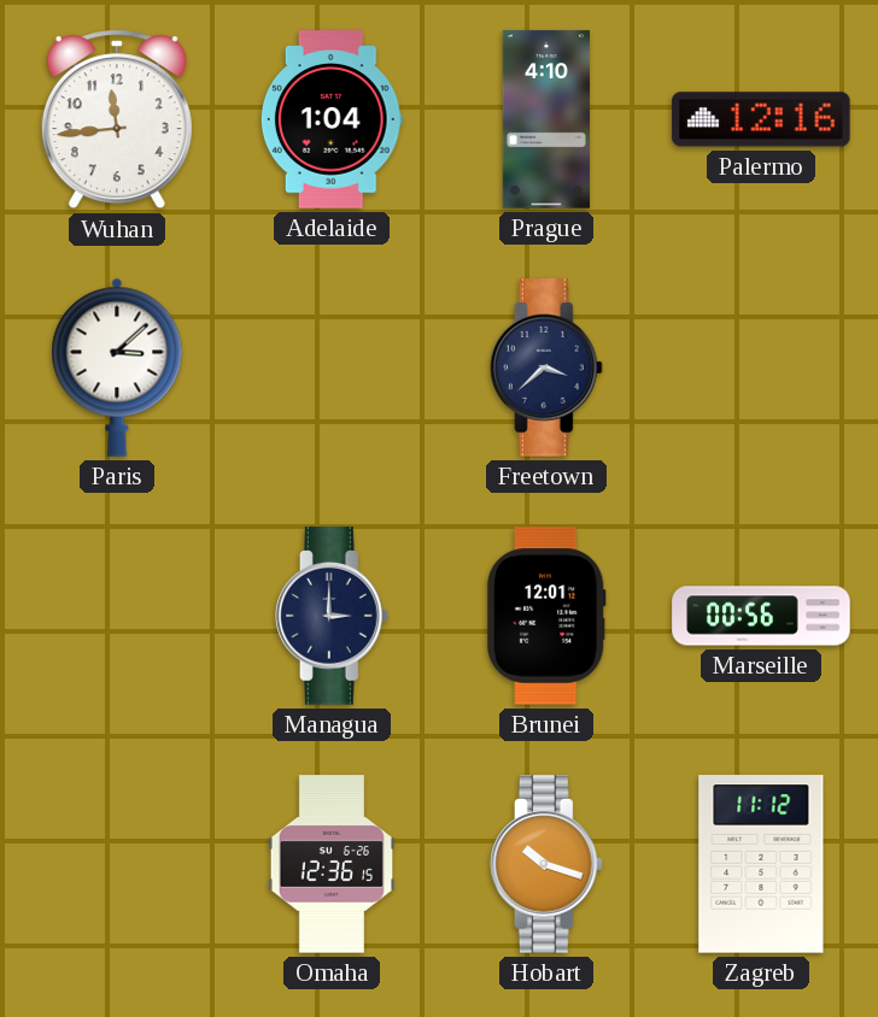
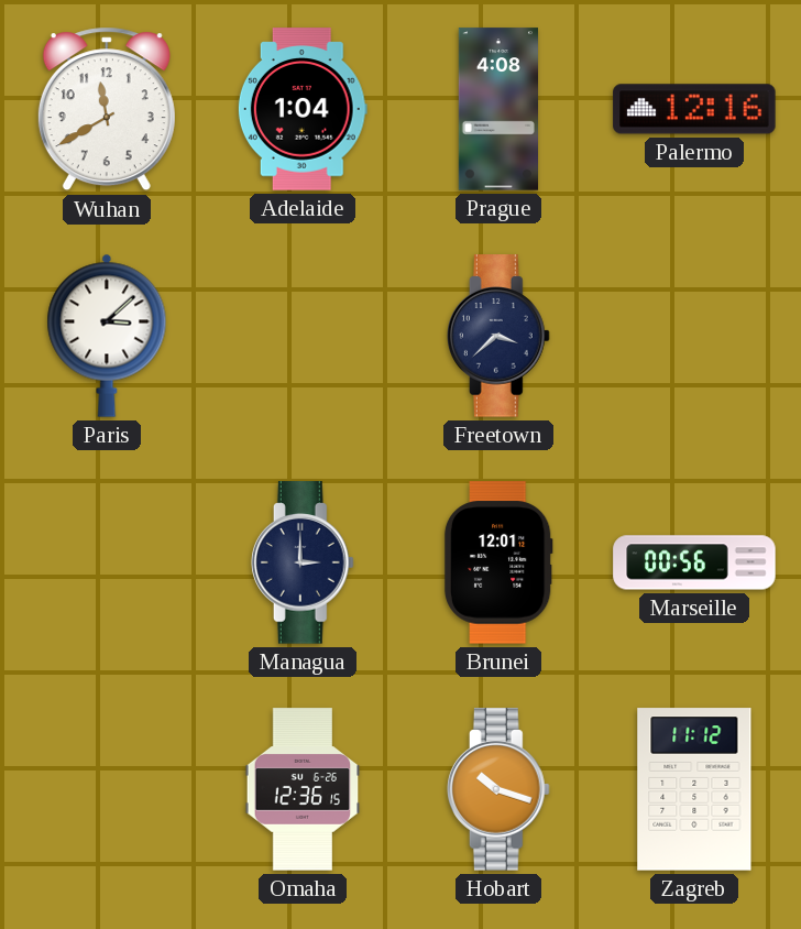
Wuhan: 11:44 -> 11:40 (107, 109)
Prague: 4:10 -> 4:08 (497, 109)
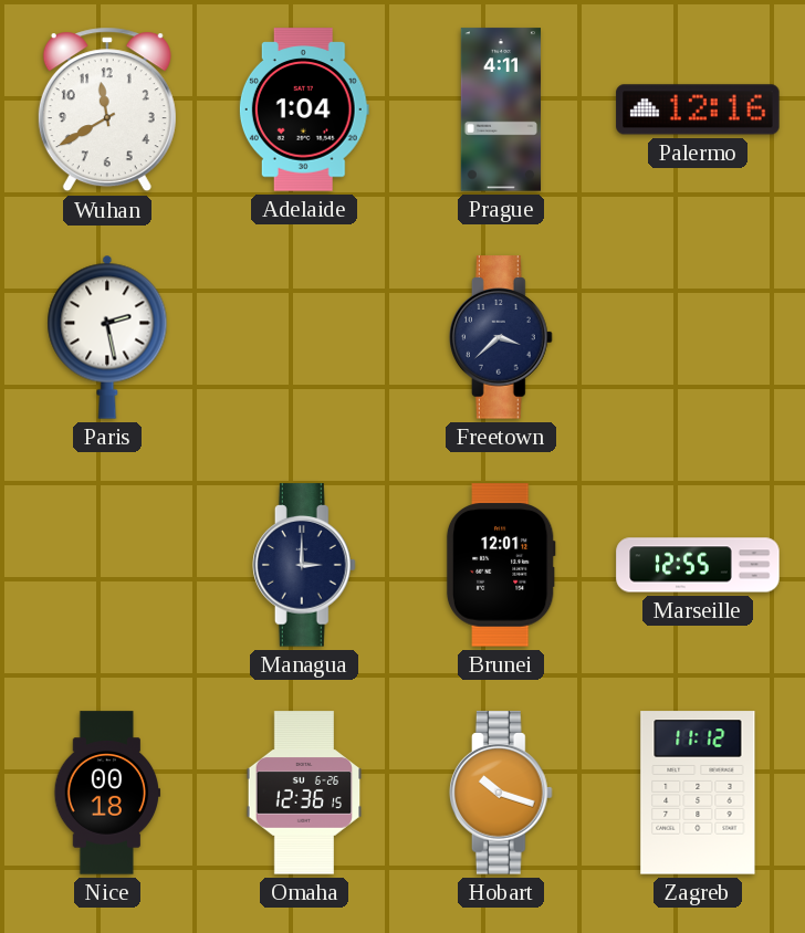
Prague: 4:08 -> 4:11 (500, 109)
Paris: 3:08 -> 2:28 (107, 337)
Marseille: 00:56 -> 12:55 (698, 565)
Nice: none -> 00:18 (107, 793)
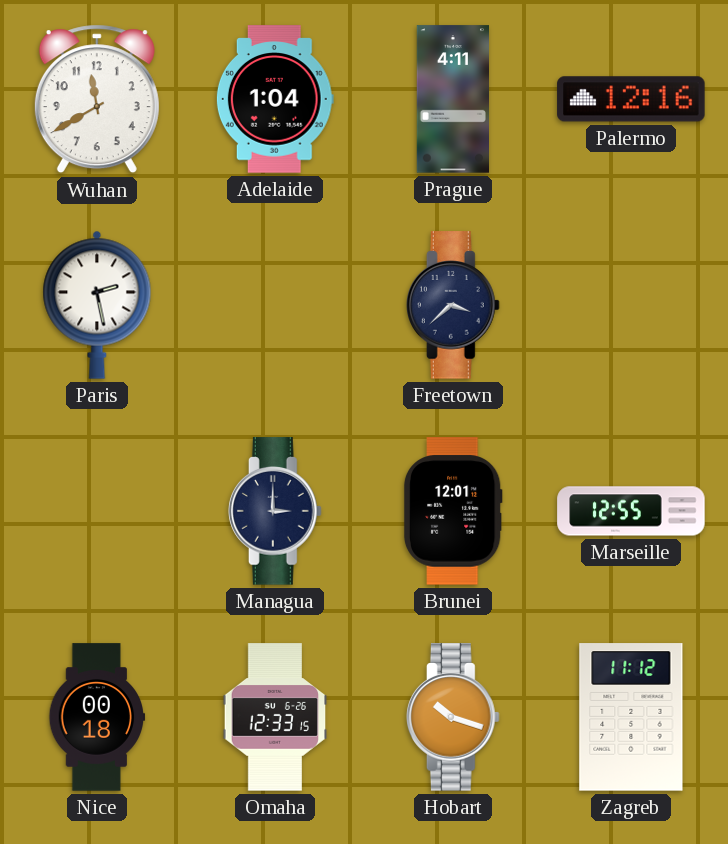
Omaha: 12:36 -> 12:33 (275, 717)
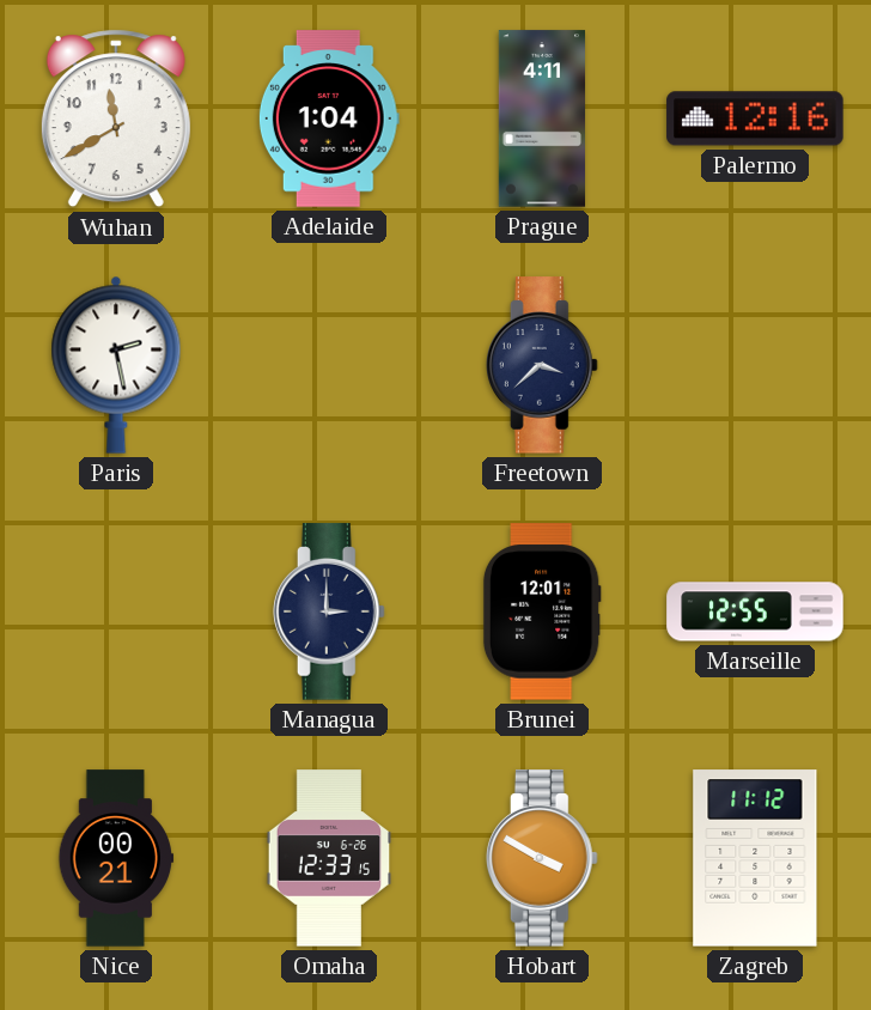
Nice: 00:18 -> 00:21 (116, 858)
Hobart: 10:18 -> 3:50 (542, 858)
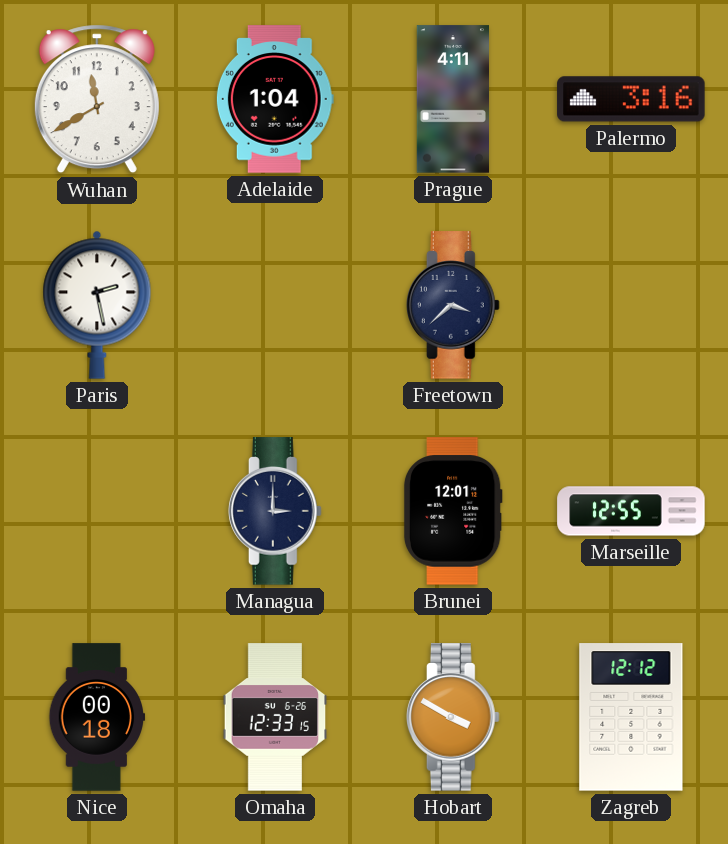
Palermo: 12:16 -> 3:16 (631, 99)
Nice: 00:21 -> 00:18 (97, 717)
Zagreb: 11:12 -> 12:12 (631, 717)
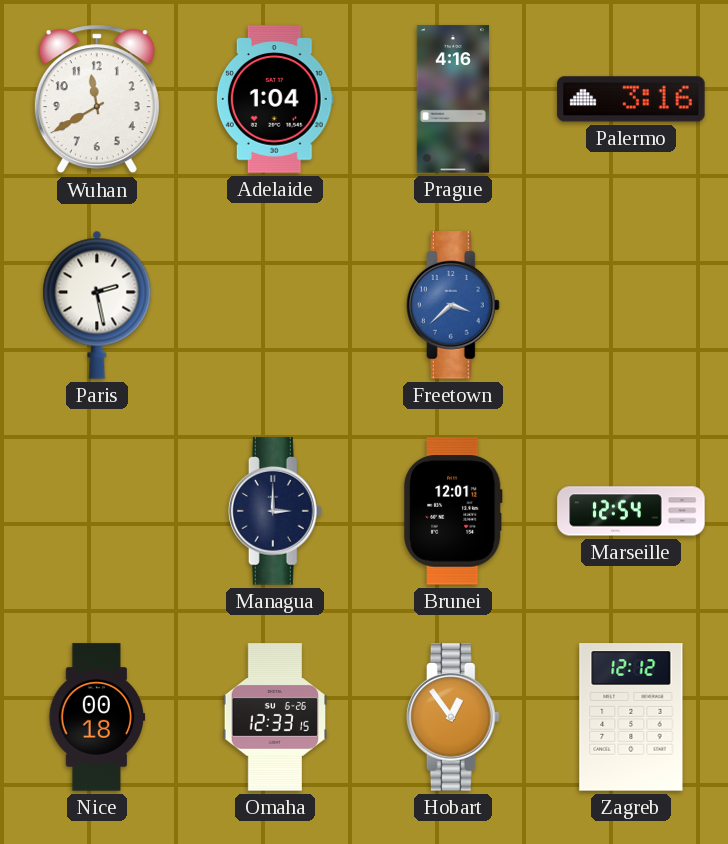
Prague: 4:11 -> 4:16 (452, 99)
Freetown dial: navy -> blue (453, 305)
Marseille: 12:55 -> 12:54 (631, 511)
Hobart: 3:50 -> 12:54 (453, 717)
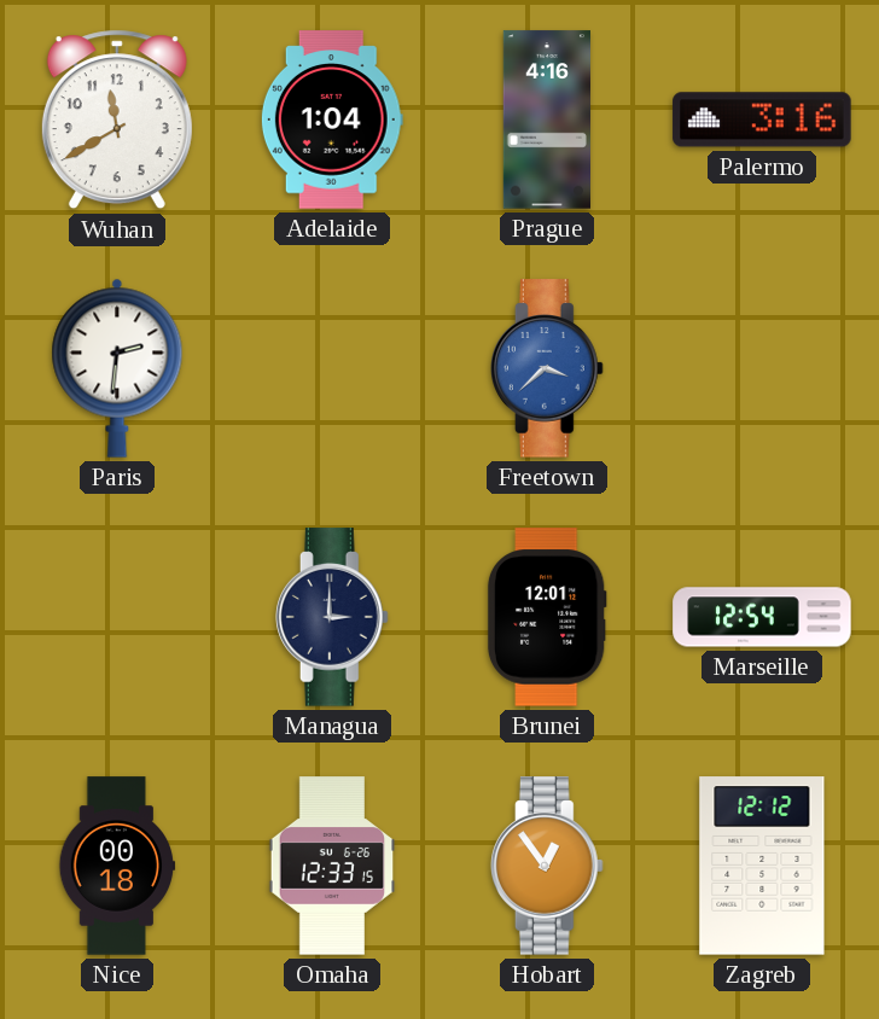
Paris: 2:28 -> 2:31 (117, 368)
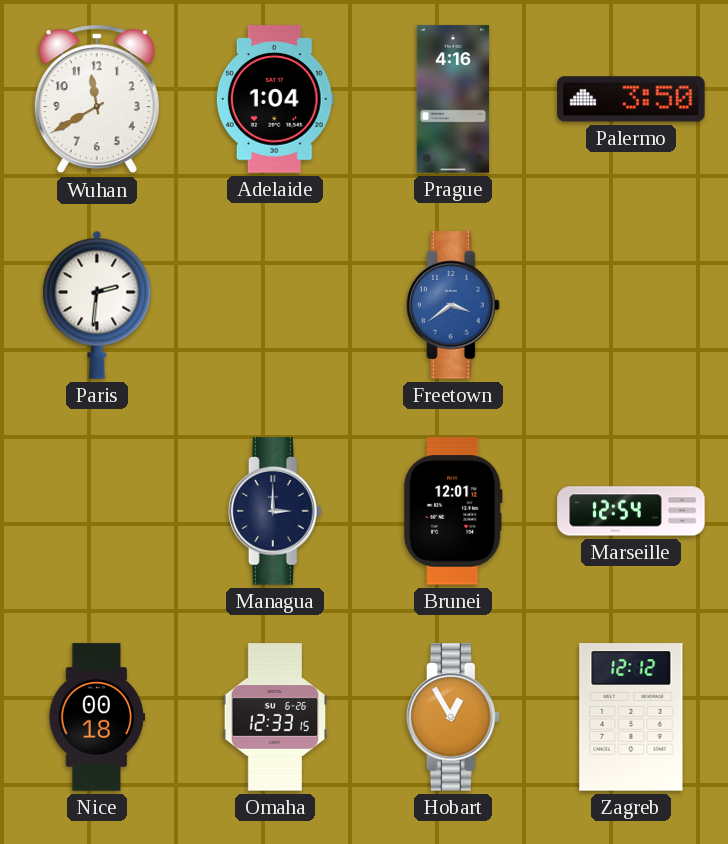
Palermo: 3:16 -> 3:50 (631, 99)
Freetown: 3:38 -> 3:39 (453, 305)
Hobart: 12:54 -> 12:55 (453, 717)
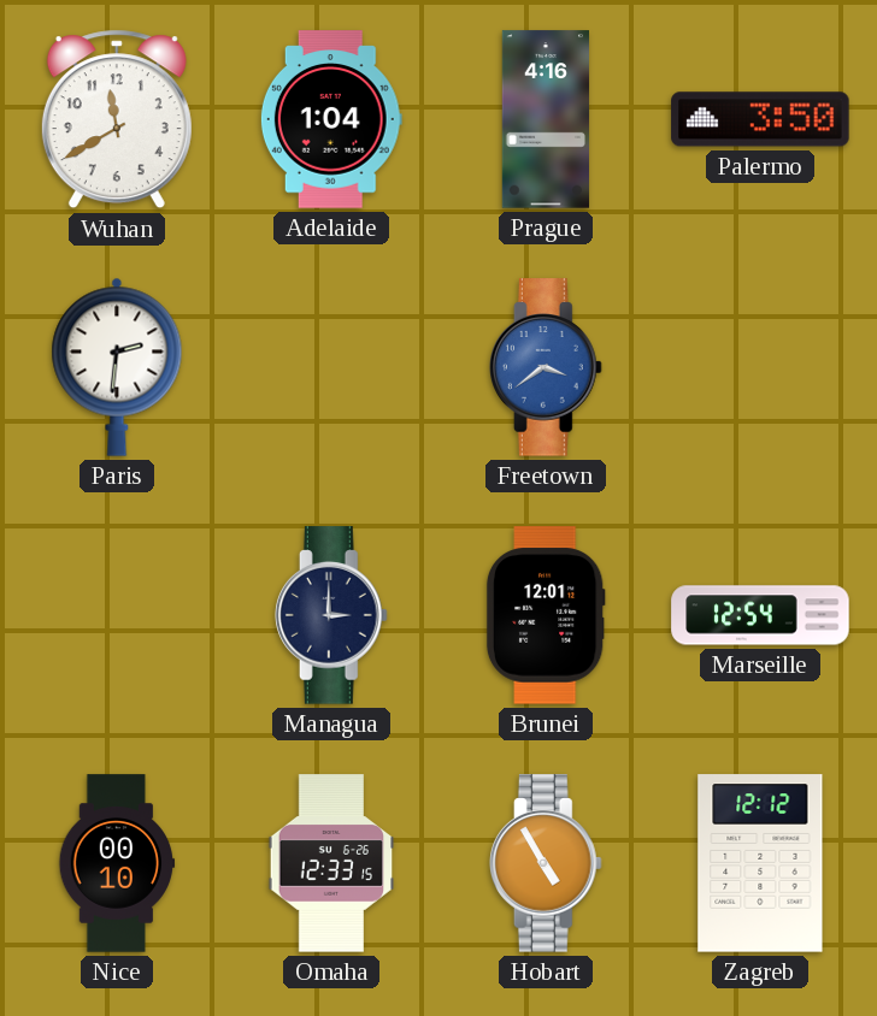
Nice: 00:18 -> 00:10 (117, 863)
Hobart: 12:55 -> 4:55 (546, 863)
